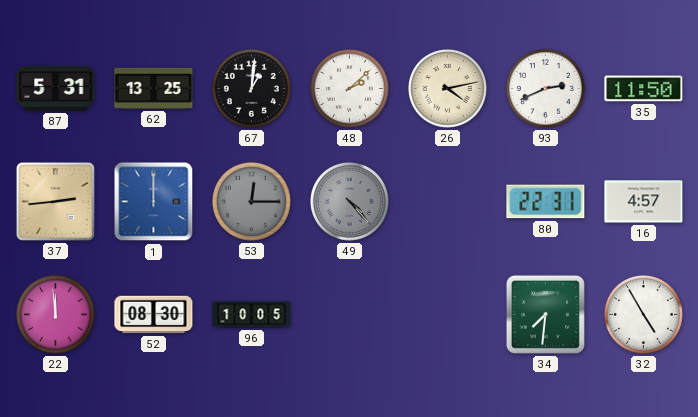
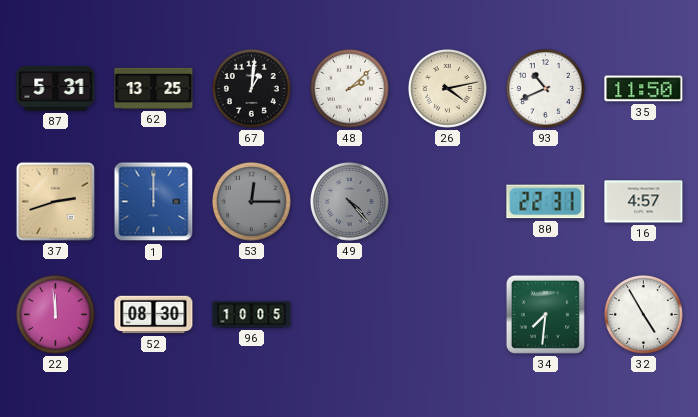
93: 2:41 -> 10:41 (545, 88)
37: 2:44 -> 2:42 (55, 201)
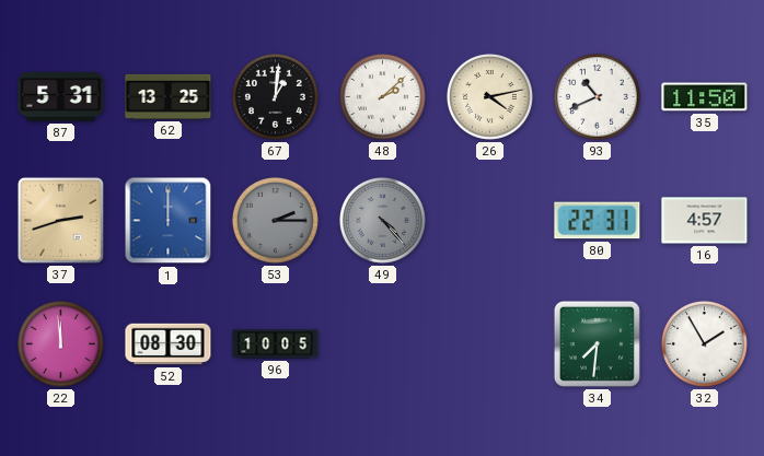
53: 12:15 -> 2:15 (275, 220)
32: 4:55 -> 1:55 (704, 343)
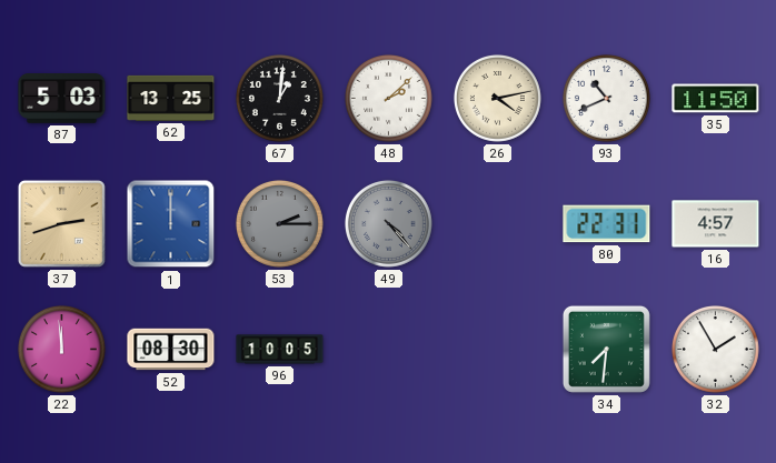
87: 5:31 -> 5:03 (62, 99)
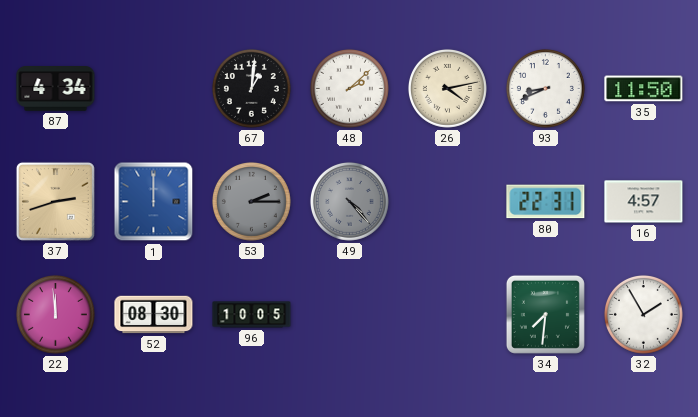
87: 5:03 -> 4:34 (56, 89)
62: 13:25 -> none (171, 98)
93: 10:41 -> 8:41 (545, 88)
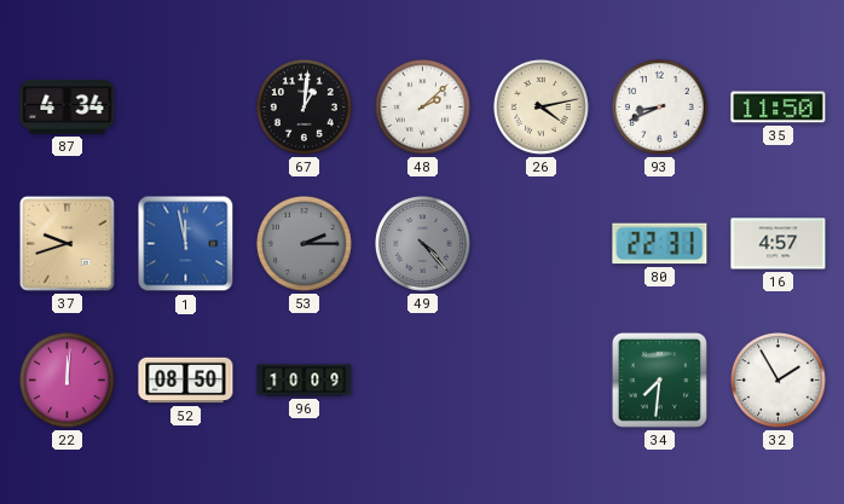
37: 2:42 -> 9:42 (67, 243)
1: 12:00 -> 11:58 (186, 244)
22: 11:59 -> 12:01 (67, 380)
52: 08:30 -> 08:50 (186, 381)
96: 10:05 -> 10:09 (305, 381)
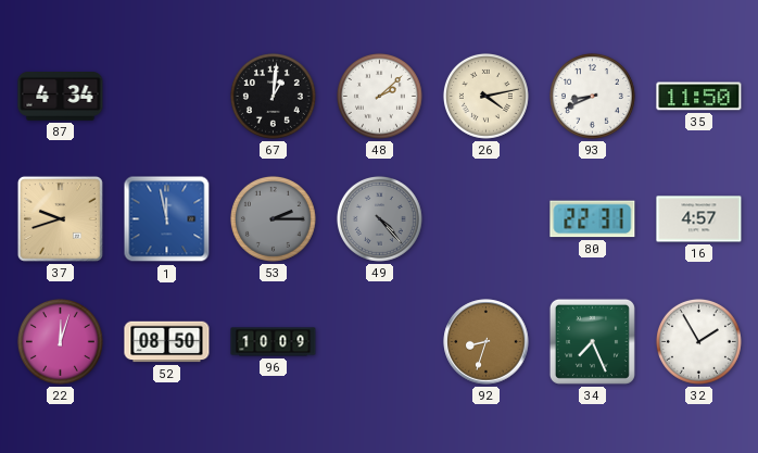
22: 12:01 -> 12:03 (60, 341)
92: none -> 8:33 (487, 342)
34: 7:31 -> 7:26 (592, 341)
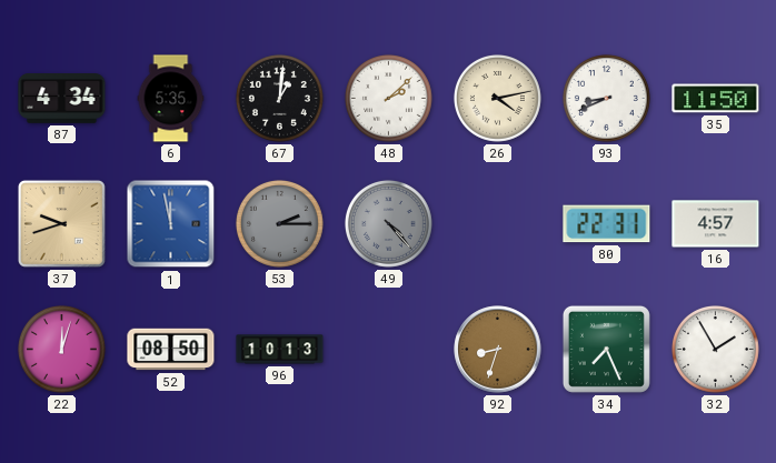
6: none -> 5:35 (171, 99)
96: 10:09 -> 10:13 (280, 350)
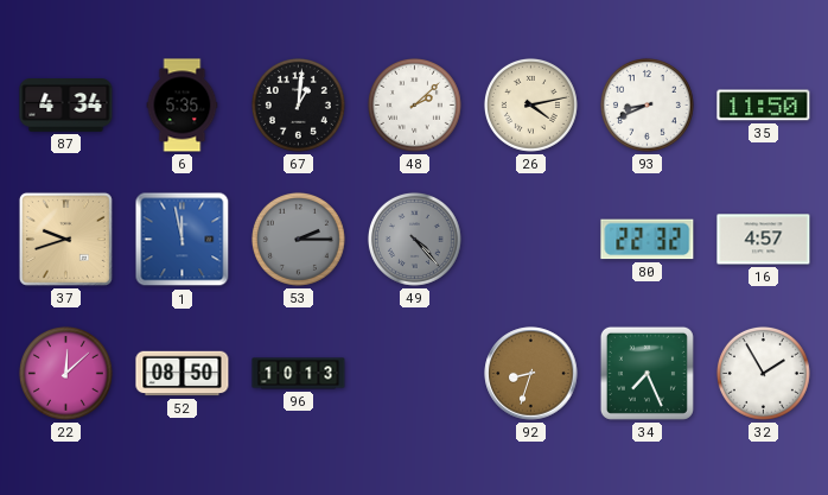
80: 22:31 -> 22:32 (648, 240)
22: 12:03 -> 12:08 (65, 373)
